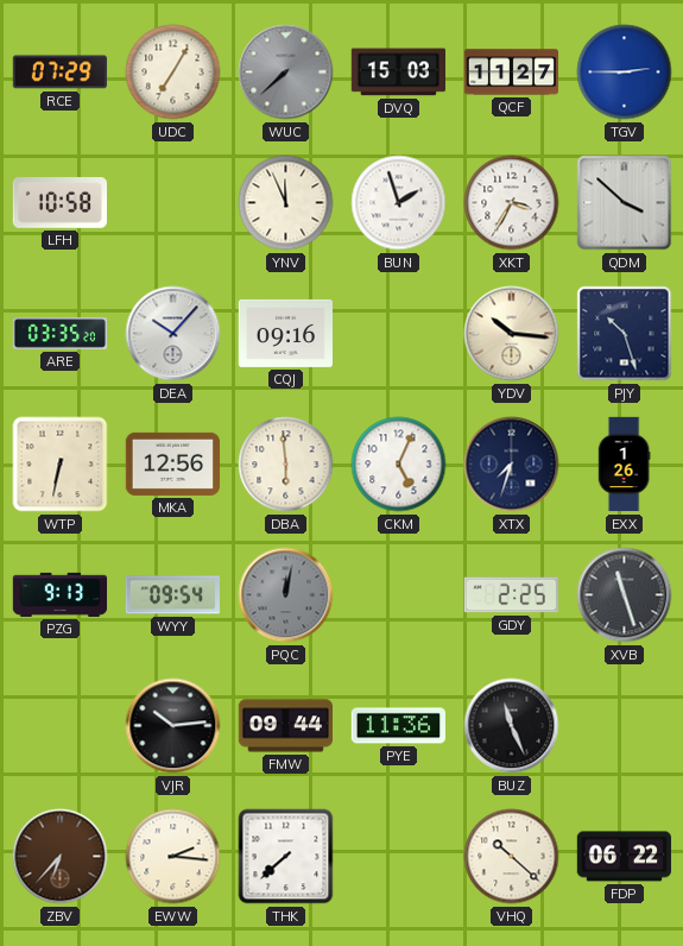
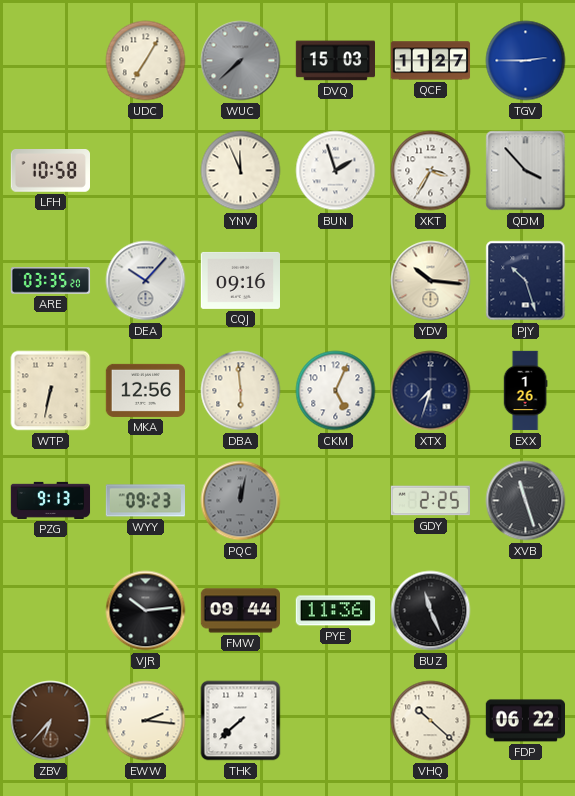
RCE: 07:29 -> none (59, 72)
QDM: 3:52 -> 3:53 (526, 171)
WYY: 09:54 -> 09:23 (145, 501)
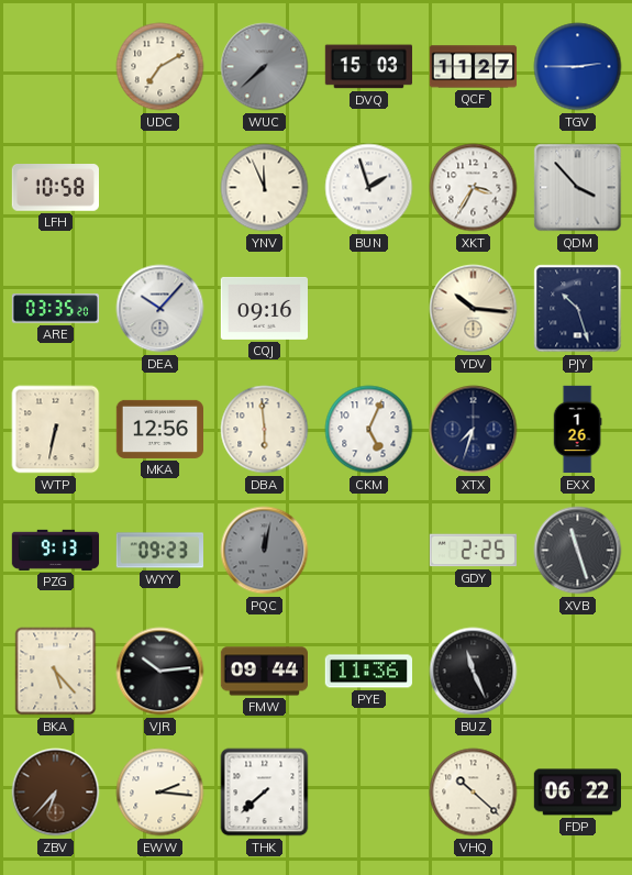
UDC: 7:05 -> 7:10 (160, 67)
BKA: none -> 5:23 (56, 672)
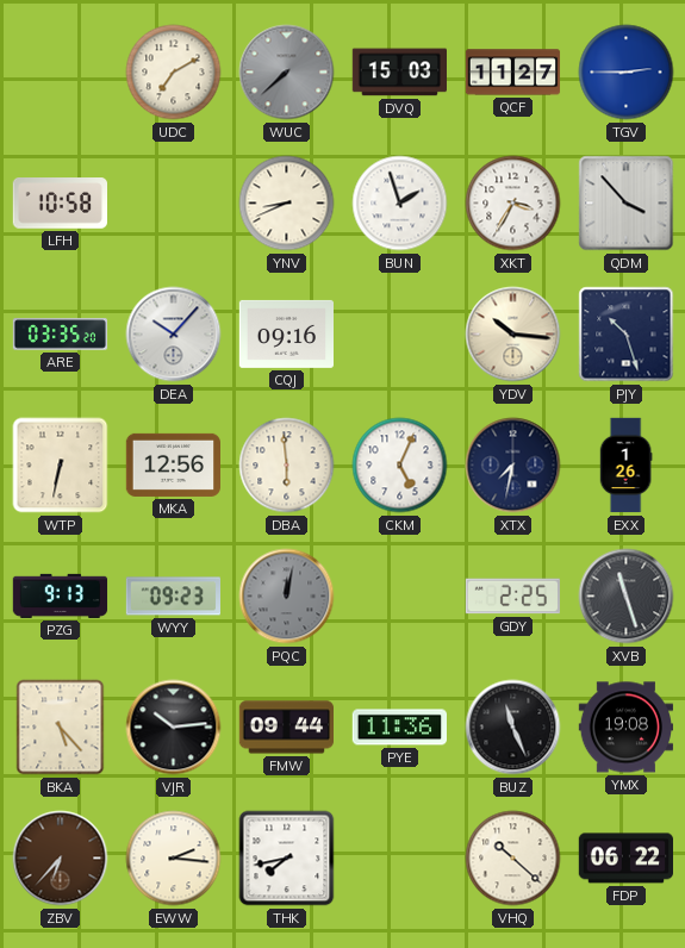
YNV: 11:56 -> 8:41 (287, 204)
XTX: 7:33 -> 7:32 (513, 466)
YMX: none -> 19:08 (625, 728)
THK: 7:38 -> 7:43 (287, 859)
